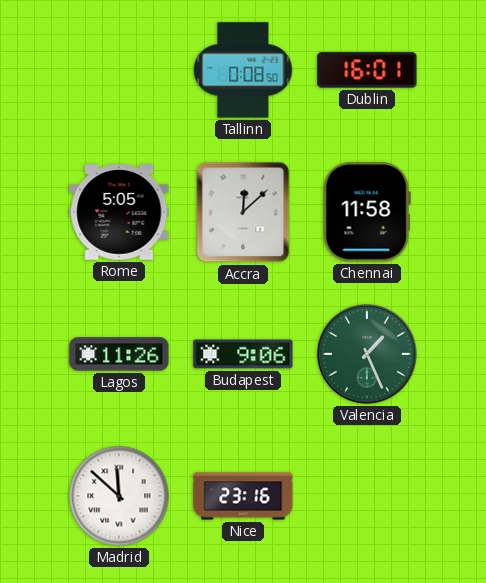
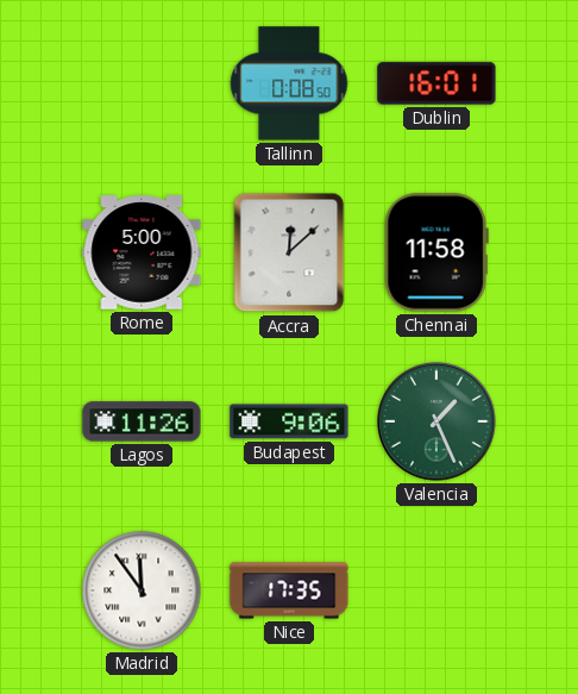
Rome: 5:05 -> 5:00 (142, 252)
Madrid: 11:52 -> 11:54 (142, 590)
Nice: 23:16 -> 17:35 (289, 590)
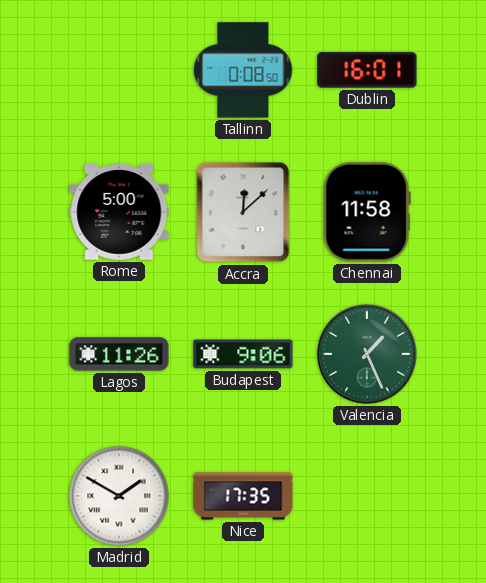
Madrid: 11:54 -> 1:50 (119, 496)
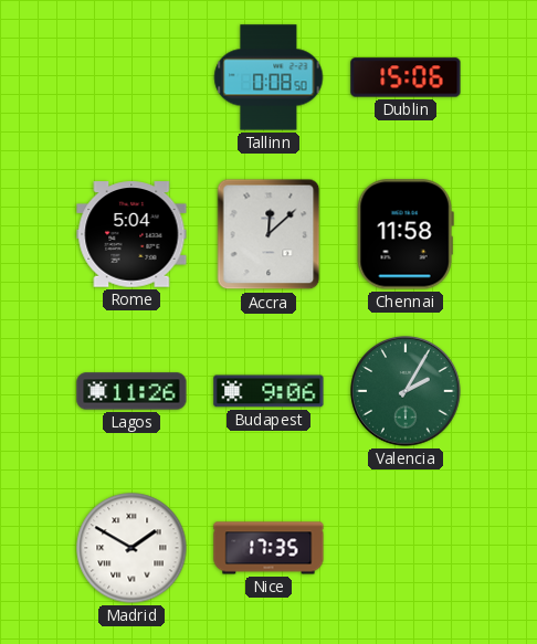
Dublin: 16:01 -> 15:06 (406, 77)
Rome: 5:00 -> 5:04 (131, 234)
Valencia: 1:26 -> 2:05 (406, 391)
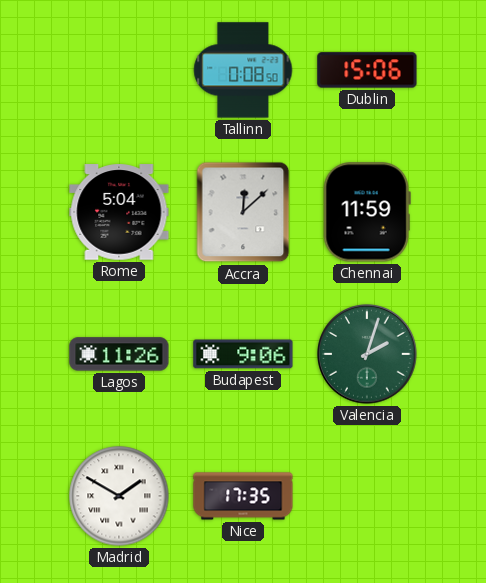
Chennai: 11:58 -> 11:59 (367, 212)
Valencia: 2:05 -> 2:03 (367, 354)
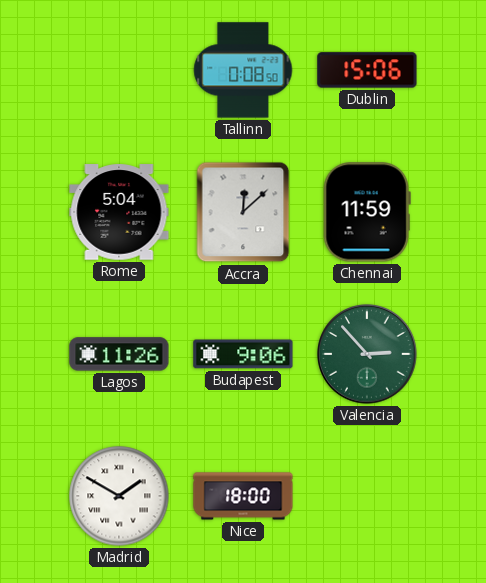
Valencia: 2:03 -> 2:53 (367, 354)
Nice: 17:35 -> 18:00 (243, 496)
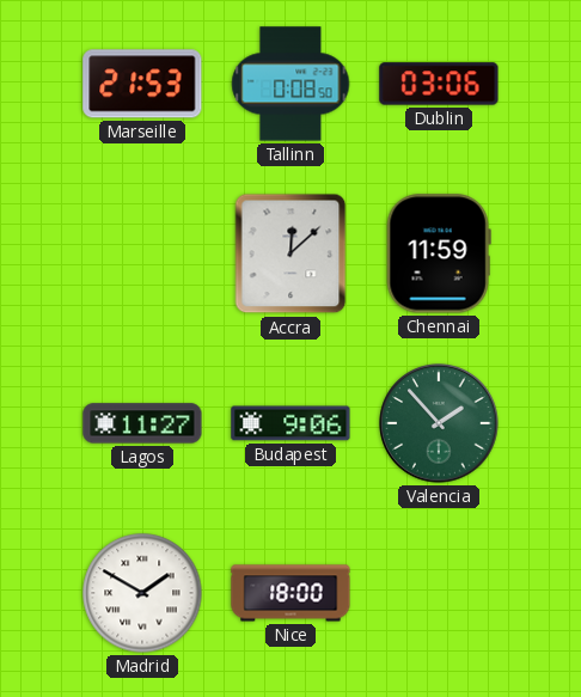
Marseille: none -> 21:53 (142, 84)
Dublin: 15:06 -> 03:06 (439, 84)
Rome: 5:04 -> none (119, 212)
Lagos: 11:26 -> 11:27 (142, 423)
Valencia: 2:53 -> 1:53 (439, 423)
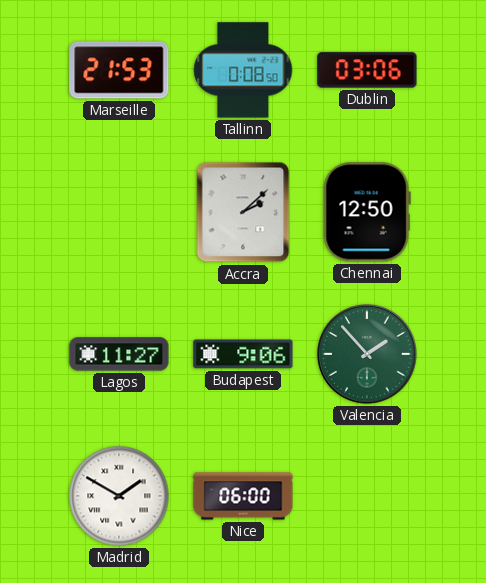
Accra: 12:08 -> 2:08 (243, 212)
Chennai: 11:59 -> 12:50 (367, 212)
Nice: 18:00 -> 06:00 (243, 496)
